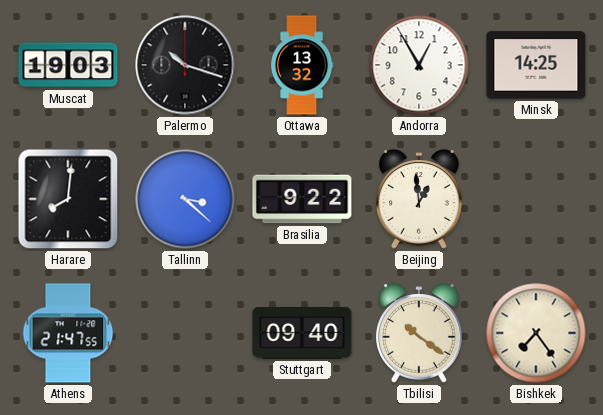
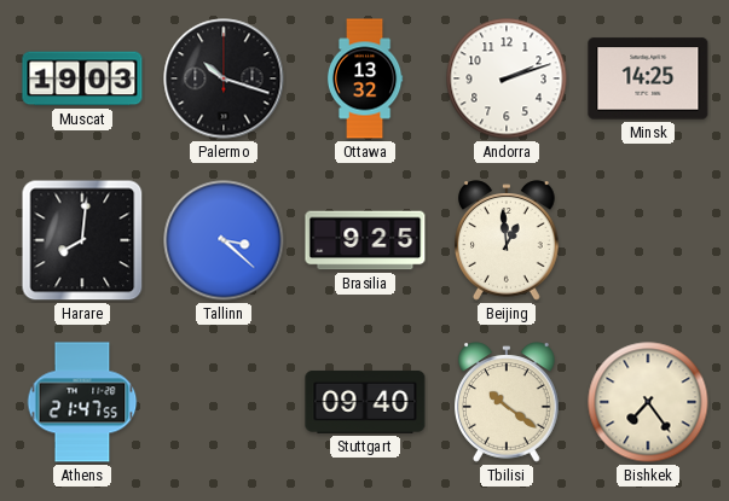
Andorra: 12:55 -> 2:12 (507, 78)
Brasilia: 9:22 -> 9:25 (365, 240)
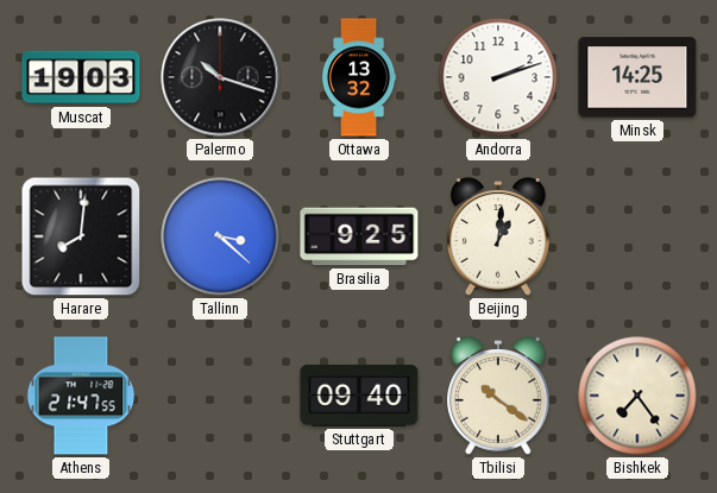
Beijing: 12:59 -> 1:01 (499, 236)
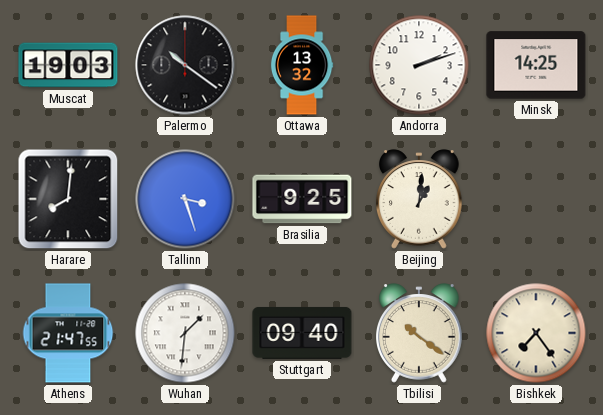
Palermo: 10:18 -> 10:21 (185, 65)
Tallinn: 3:22 -> 3:27 (185, 199)
Wuhan: none -> 1:31 (185, 333)
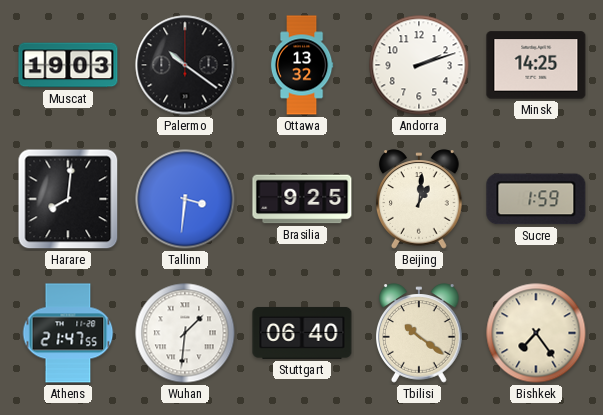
Tallinn: 3:27 -> 3:31 (185, 199)
Sucre: none -> 1:59 (536, 199)
Stuttgart: 09:40 -> 06:40 (302, 333)
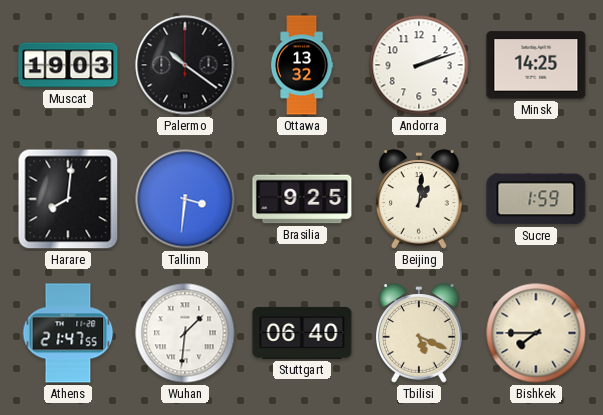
Tbilisi: 10:21 -> 5:19 (420, 333)
Bishkek: 7:24 -> 7:45 (536, 333)
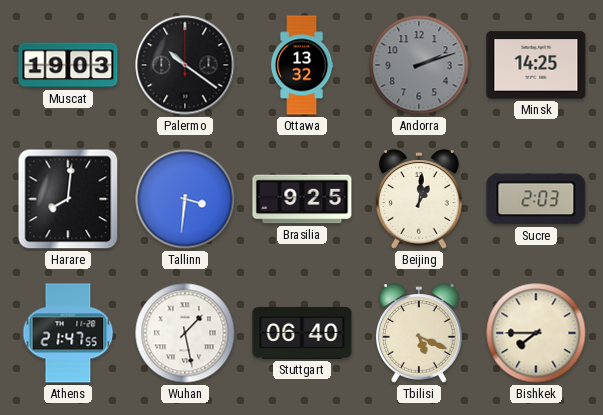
Andorra dial: white -> grey (419, 65)
Sucre: 1:59 -> 2:03 (536, 199)
Wuhan: 1:31 -> 1:28 (185, 333)
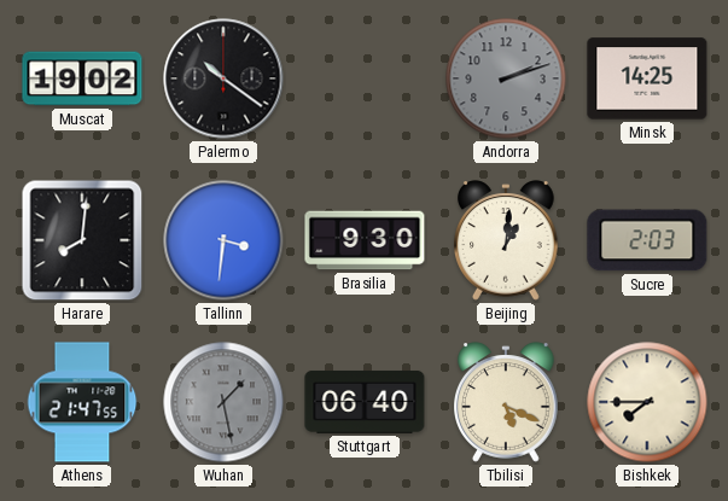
Muscat: 19:03 -> 19:02 (82, 78)
Ottawa: 13:32 -> none (302, 65)
Brasilia: 9:25 -> 9:30 (365, 240)
Wuhan dial: white -> grey (223, 402)
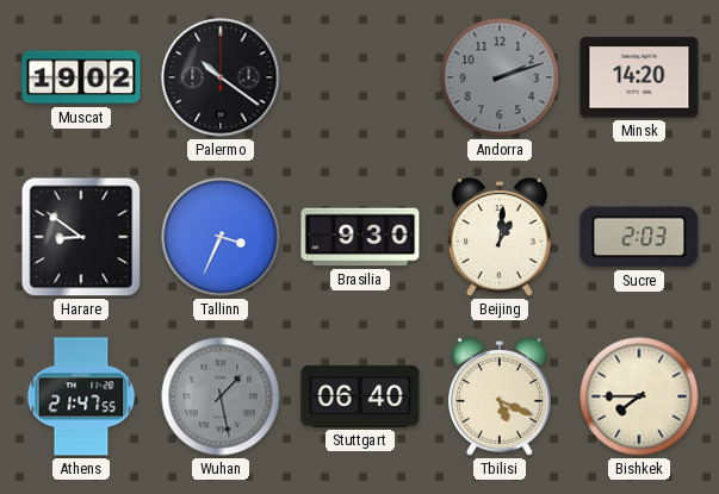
Minsk: 14:25 -> 14:20 (639, 77)
Harare: 8:01 -> 8:51 (81, 237)
Tallinn: 3:31 -> 3:34 (221, 237)
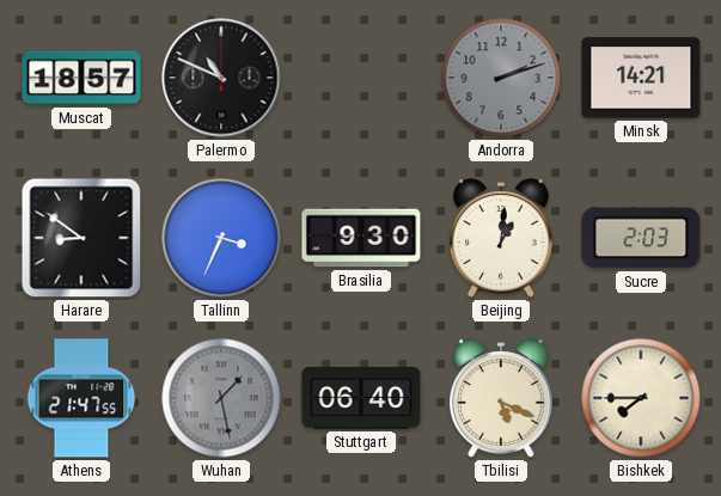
Muscat: 19:02 -> 18:57 (81, 78)
Palermo: 10:21 -> 10:49 (221, 78)
Minsk: 14:20 -> 14:21 (641, 78)
